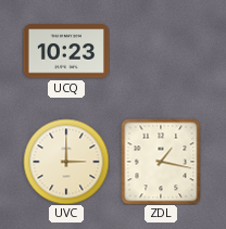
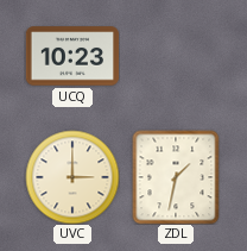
ZDL: 1:17 -> 1:32 (176, 177)
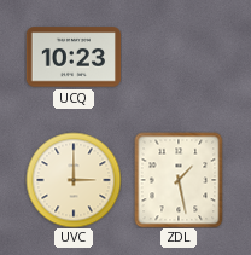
ZDL: 1:32 -> 1:28 (179, 180)
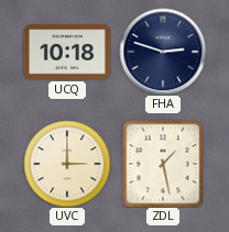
UCQ: 10:23 -> 10:18 (67, 52)
FHA: none -> 2:48 (163, 52)
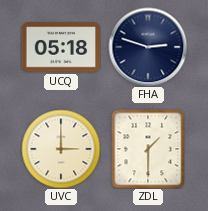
UCQ: 10:18 -> 05:18 (61, 47)
ZDL: 1:28 -> 1:30 (148, 149)
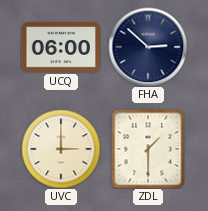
UCQ: 05:18 -> 06:00 (61, 47)
FHA: 2:48 -> 2:52 (148, 47)
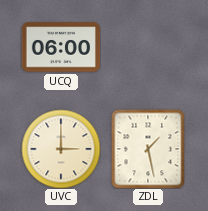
FHA: 2:52 -> none (148, 47)
ZDL: 1:30 -> 1:28 (148, 149)
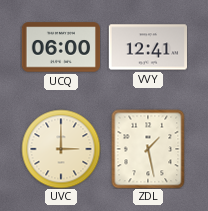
VVY: none -> 12:41 (148, 47)
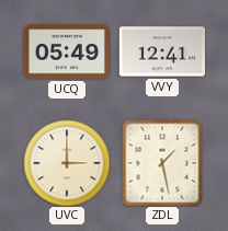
UCQ: 06:00 -> 05:49 (67, 51)
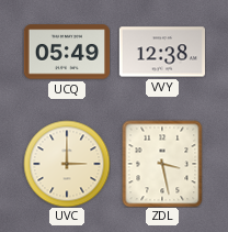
VVY: 12:41 -> 12:38 (162, 52)
ZDL: 1:28 -> 3:28 (162, 164)
